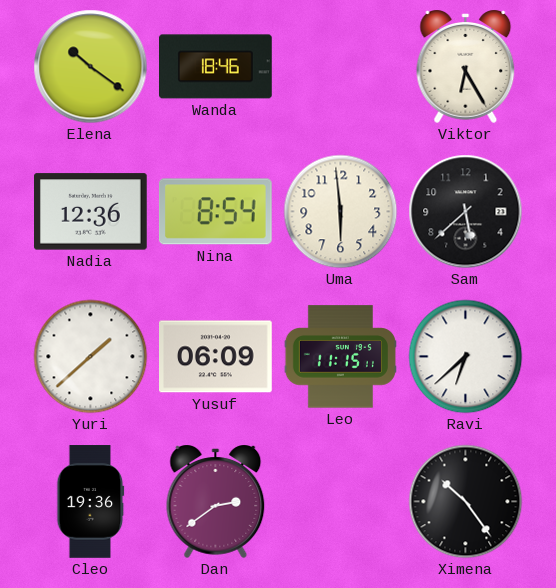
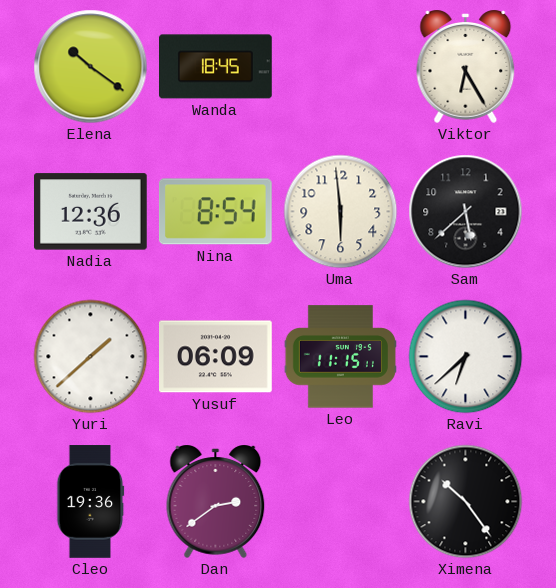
Wanda: 18:46 -> 18:45 (216, 67)
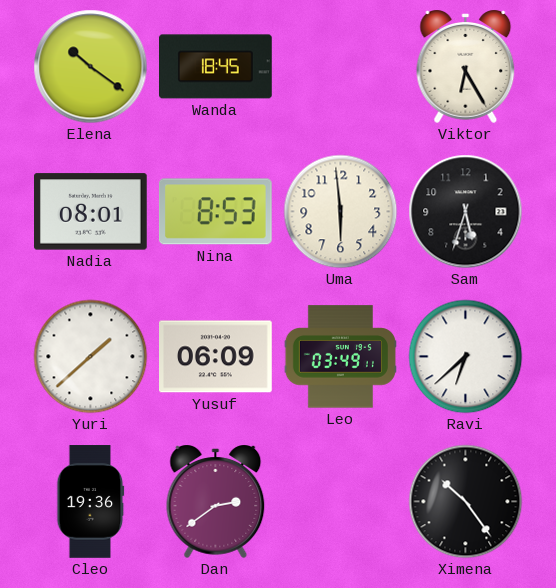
Nadia: 12:36 -> 08:01 (91, 212)
Nina: 8:54 -> 8:53 (215, 212)
Sam: 5:38 -> 5:33 (466, 212)
Leo: 11:15 -> 03:49 (340, 357)
